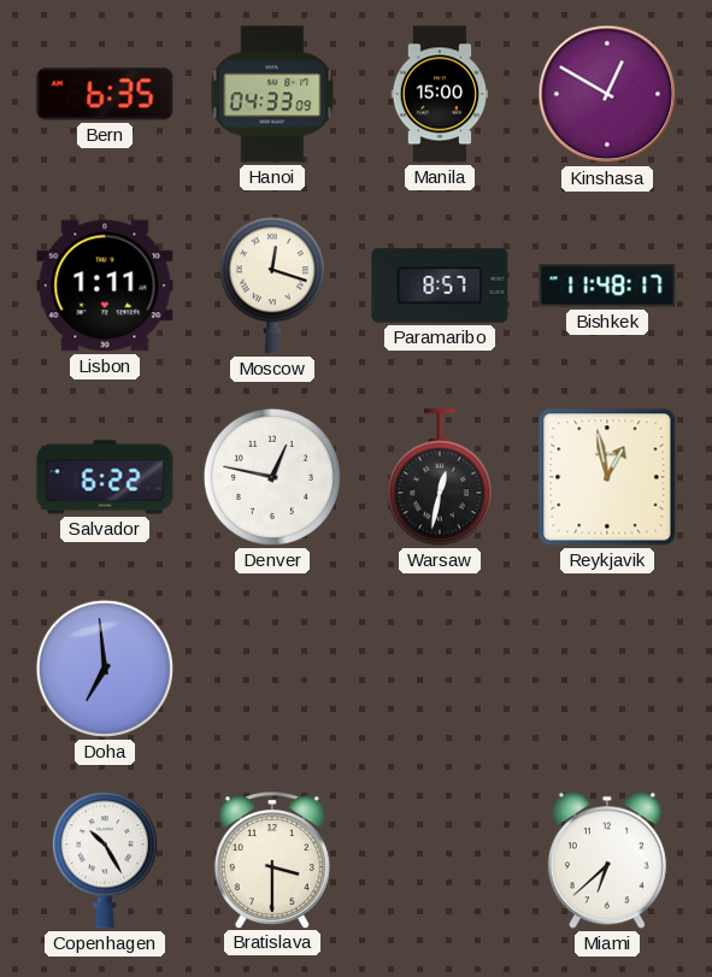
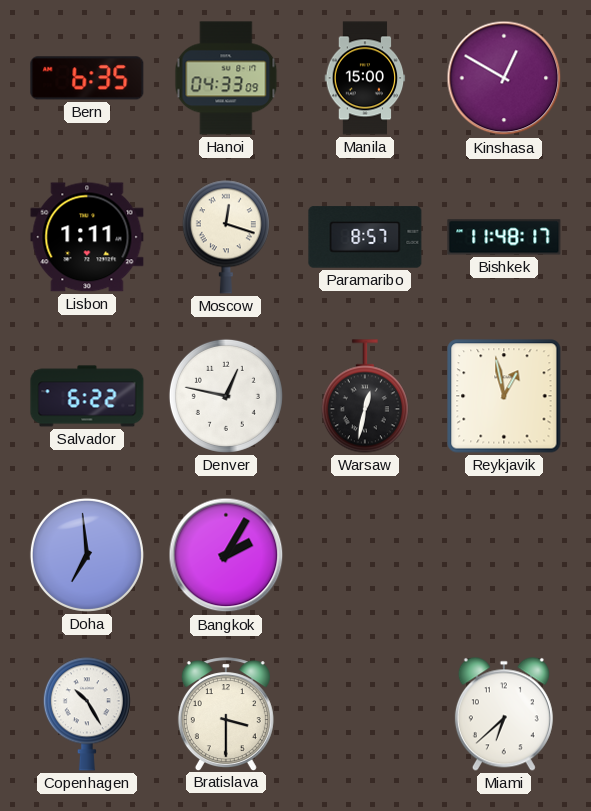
Bangkok: none -> 2:05 (226, 555)
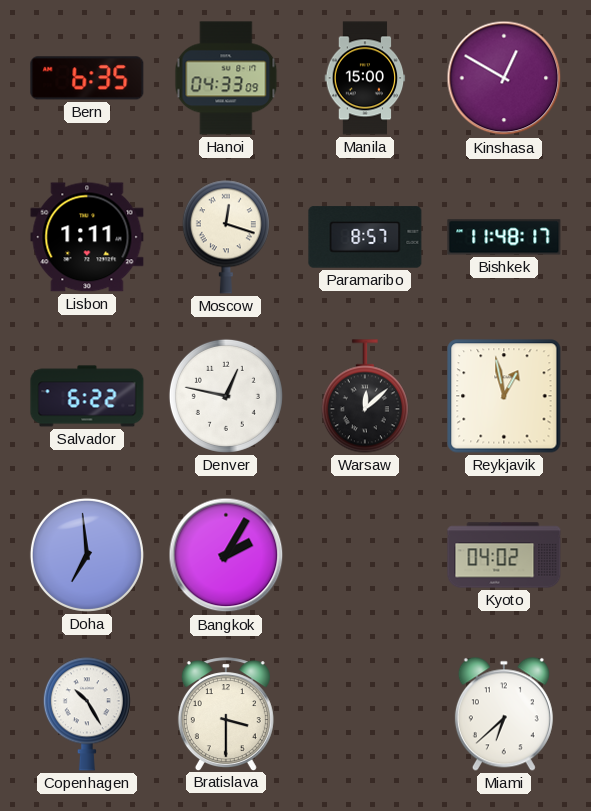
Warsaw: 12:32 -> 12:08 (365, 396)
Kyoto: none -> 04:02 (504, 555)
